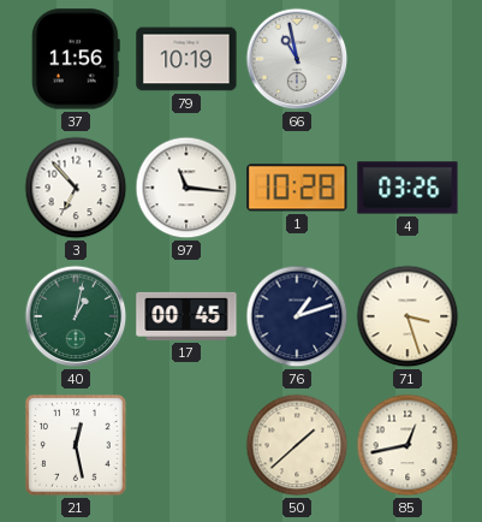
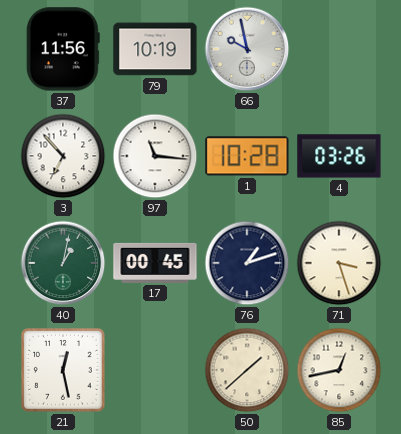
66: 10:58 -> 9:58 (247, 49)
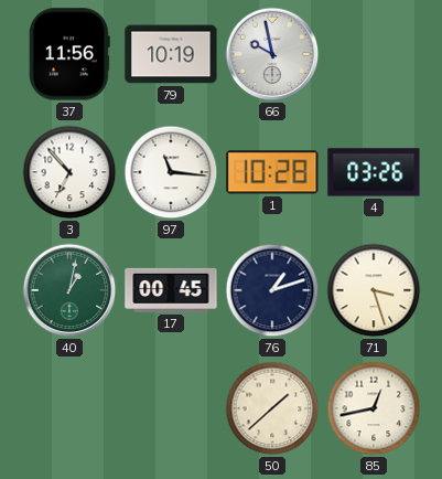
21: 12:28 -> none (64, 371)
